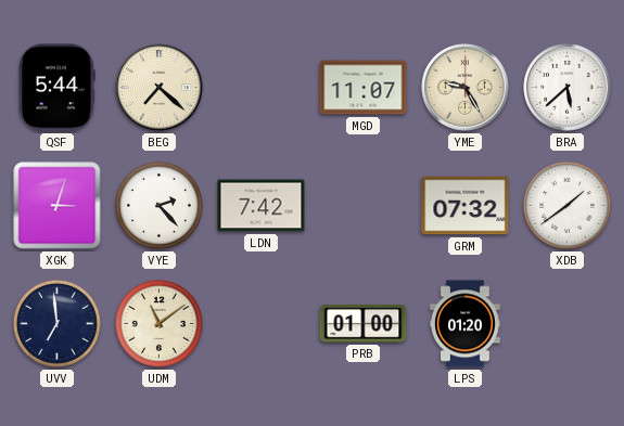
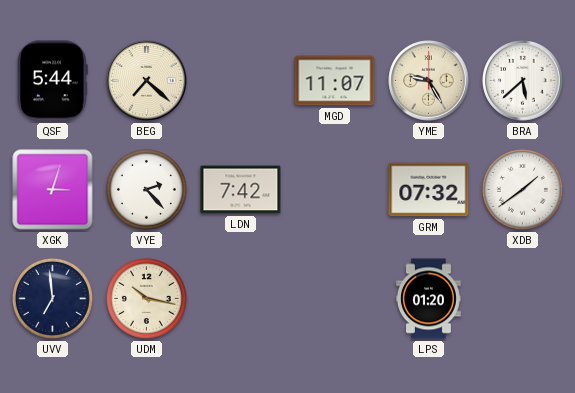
UDM: 11:09 -> 10:17 (146, 298)
PRB: 01:00 -> none (364, 324)
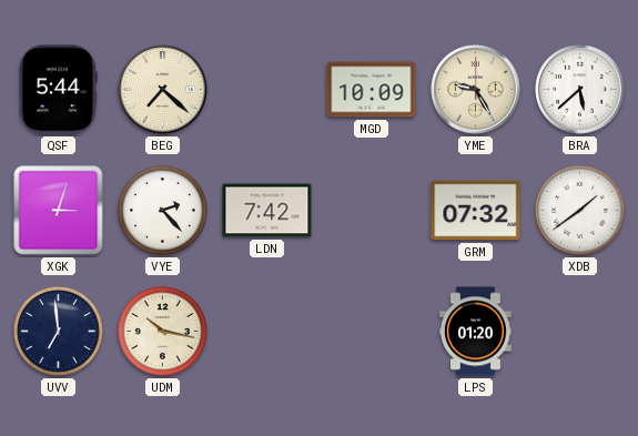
MGD: 11:07 -> 10:09 (372, 90)
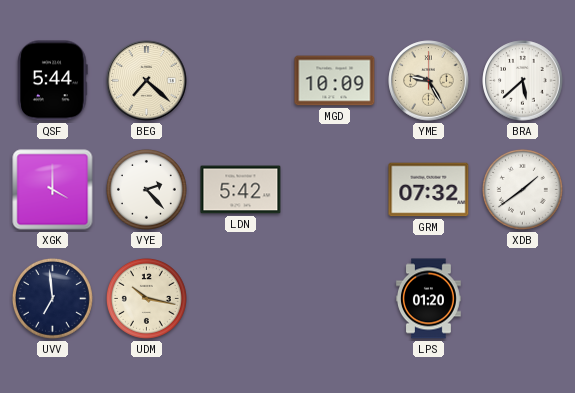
XGK: 3:03 -> 4:00 (53, 190)
LDN: 7:42 -> 5:42 (241, 190)
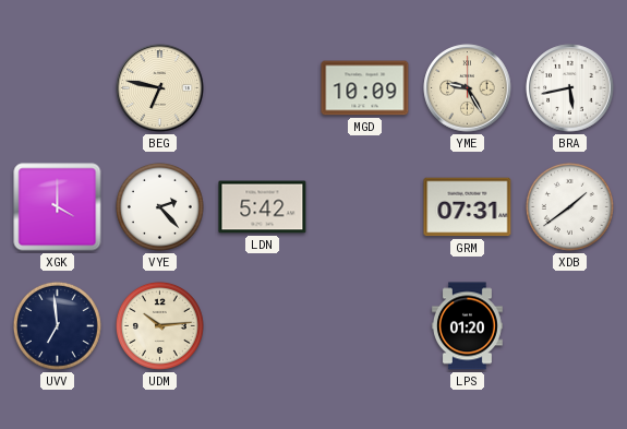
QSF: 5:44 -> none (53, 81)
BEG: 7:22 -> 6:47 (160, 88)
BRA: 5:38 -> 5:43 (570, 88)
GRM: 07:32 -> 07:31 (468, 207)
UDM: 10:17 -> 10:14 (159, 325)
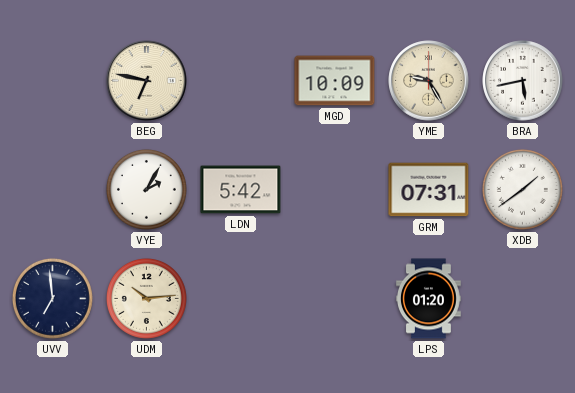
XGK: 4:00 -> none (58, 207)
VYE: 2:23 -> 2:05 (146, 189)
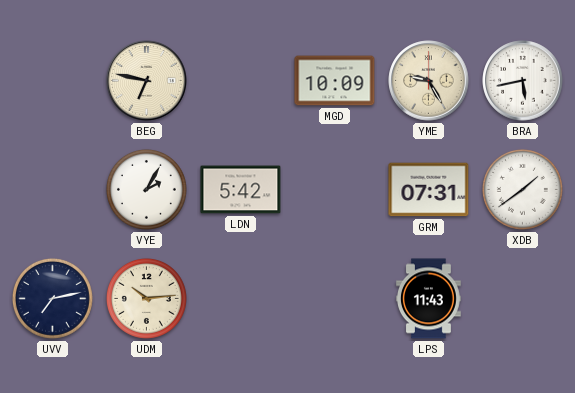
UVV: 6:59 -> 7:13 (52, 298)
LPS: 01:20 -> 11:43 (429, 299)
